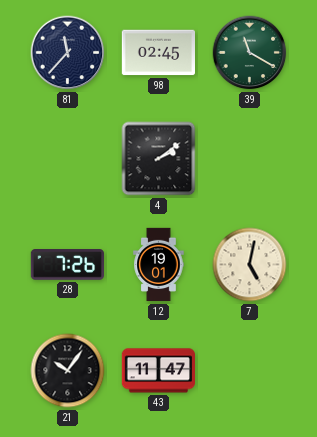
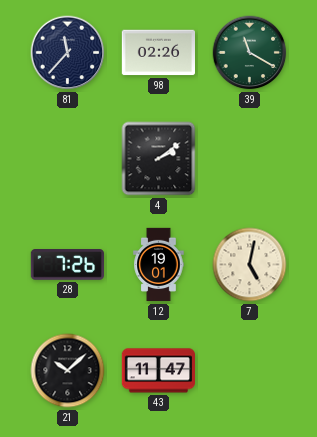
98: 02:45 -> 02:26 (158, 53)
21: 10:06 -> 10:08 (68, 371)
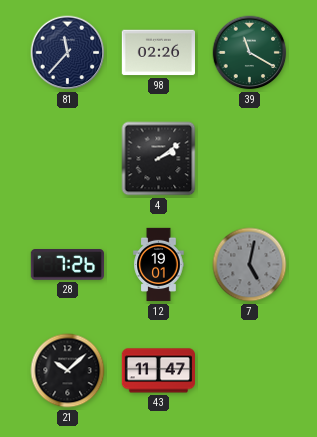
7 dial: cream -> grey (250, 265)
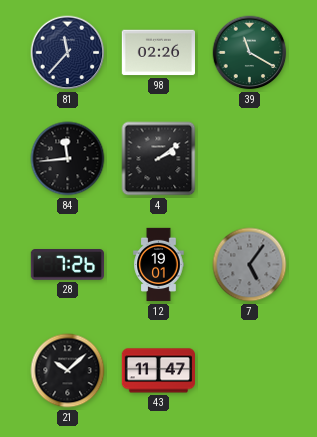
84: none -> 11:44 (68, 159)
7: 5:02 -> 5:06 (250, 265)
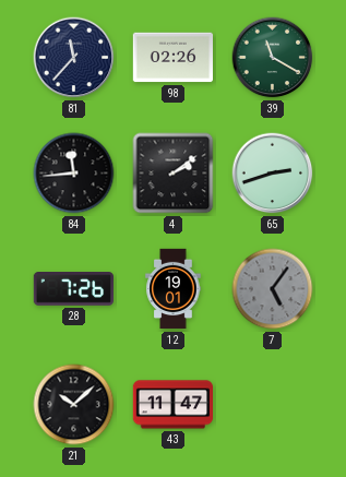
65: none -> 2:42 (273, 174)
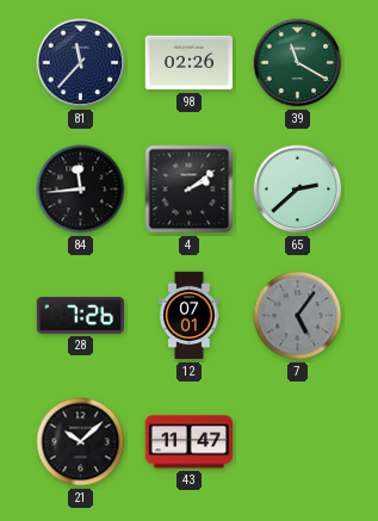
65: 2:42 -> 2:38 (298, 190)
12: 19:01 -> 07:01 (190, 316)
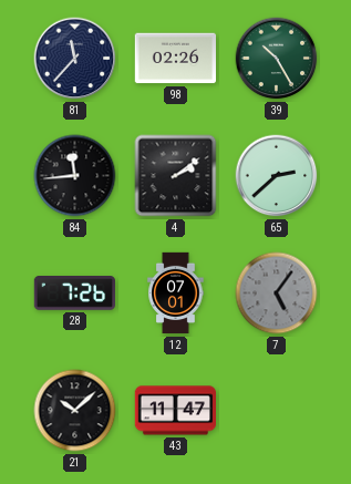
39: 11:20 -> 10:25 (277, 59)
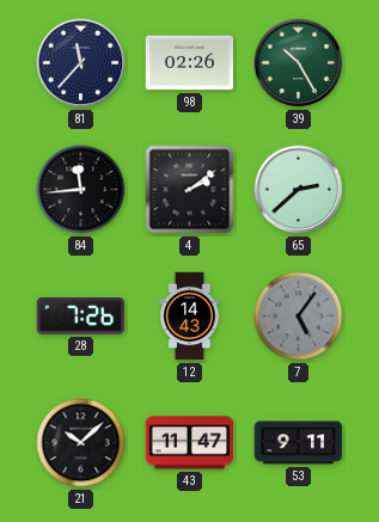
12: 07:01 -> 14:43 (190, 317)
53: none -> 9:11 (299, 443)
